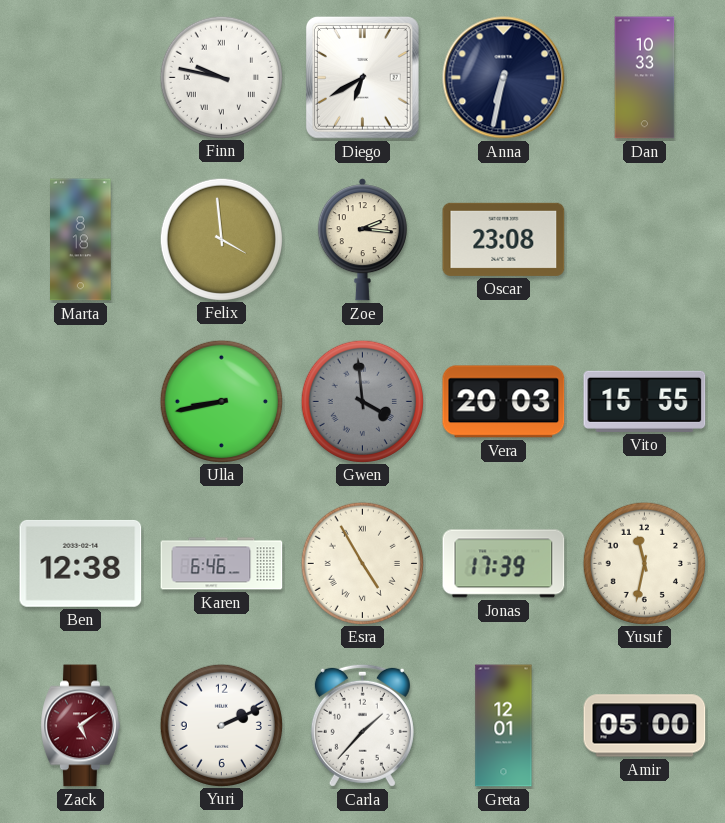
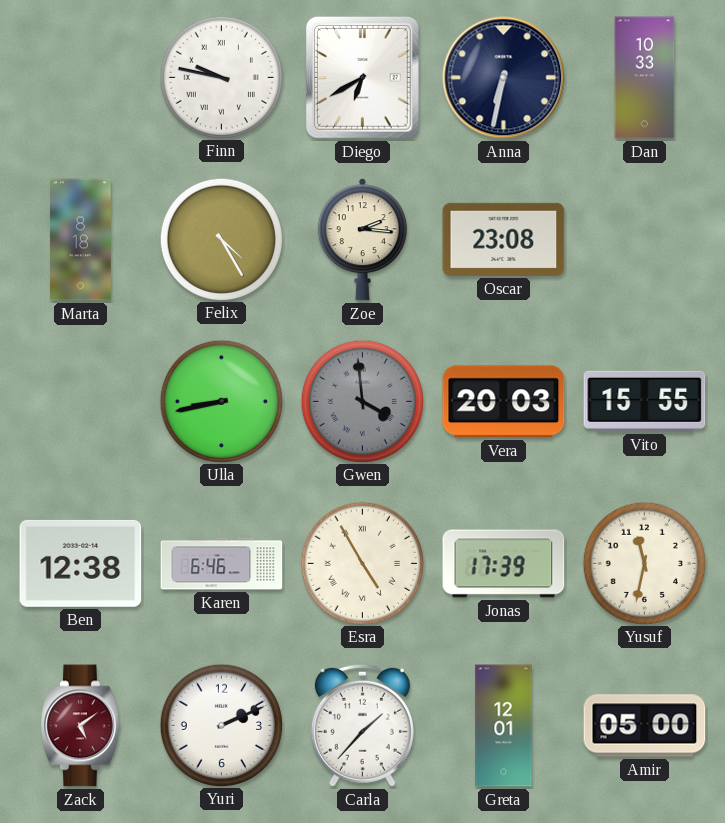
Felix: 3:59 -> 4:25 (221, 239)
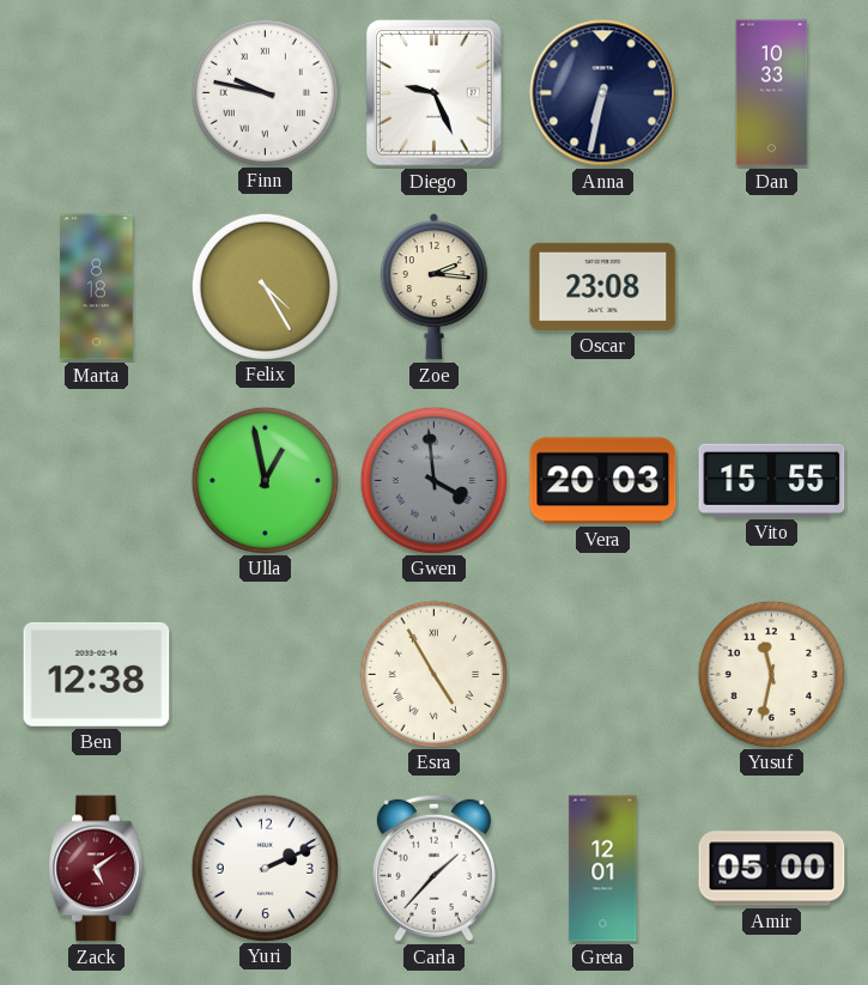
Diego: 6:40 -> 9:26 (433, 93)
Ulla: 8:43 -> 12:58 (265, 480)
Karen: 6:46 -> none (222, 564)
Jonas: 17:39 -> none (504, 564)
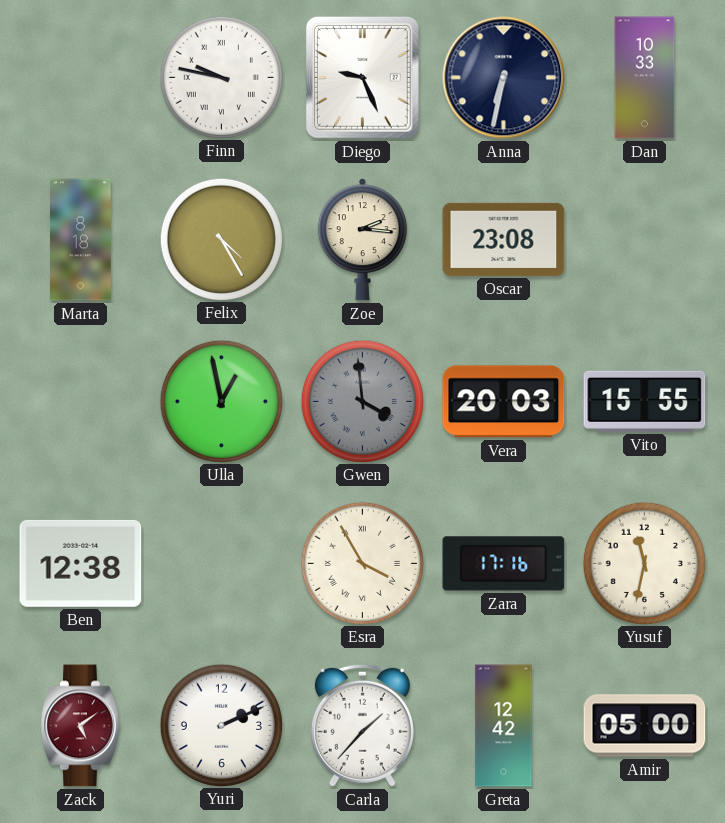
Esra: 4:55 -> 3:55 (362, 563)
Zara: none -> 17:16 (504, 564)
Greta: 12:01 -> 12:42 (504, 726)
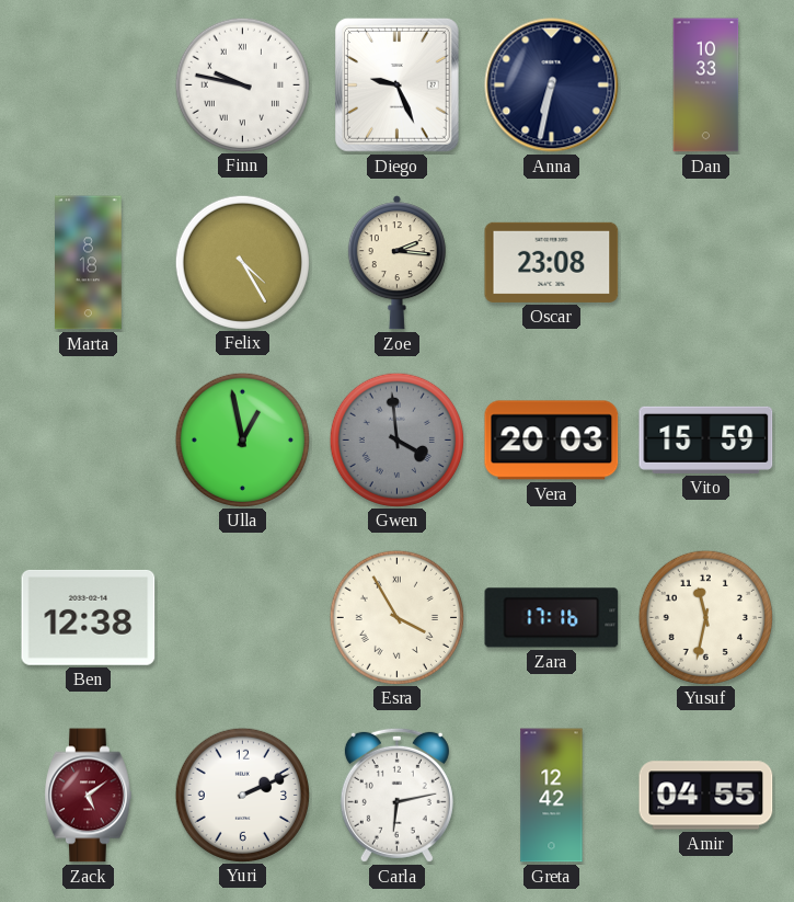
Vito: 15:55 -> 15:59 (706, 439)
Carla: 1:37 -> 6:13 (396, 795)
Amir: 05:00 -> 04:55 (706, 796)
